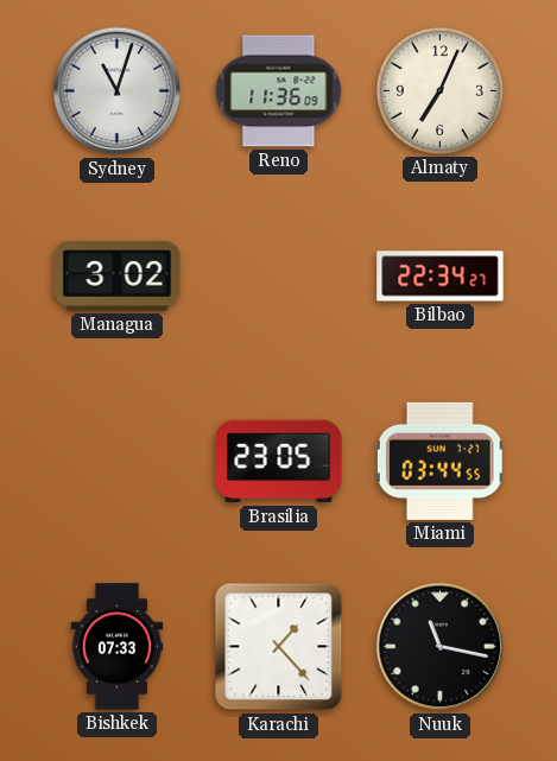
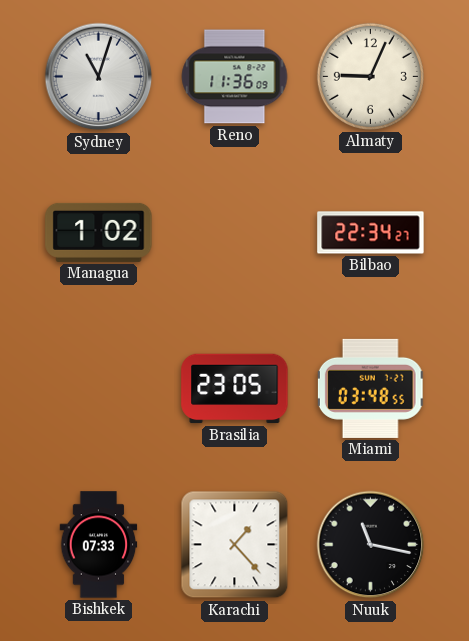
Almaty: 7:04 -> 9:04 (370, 76)
Managua: 3:02 -> 1:02 (99, 232)
Miami: 03:44 -> 03:48 (370, 388)
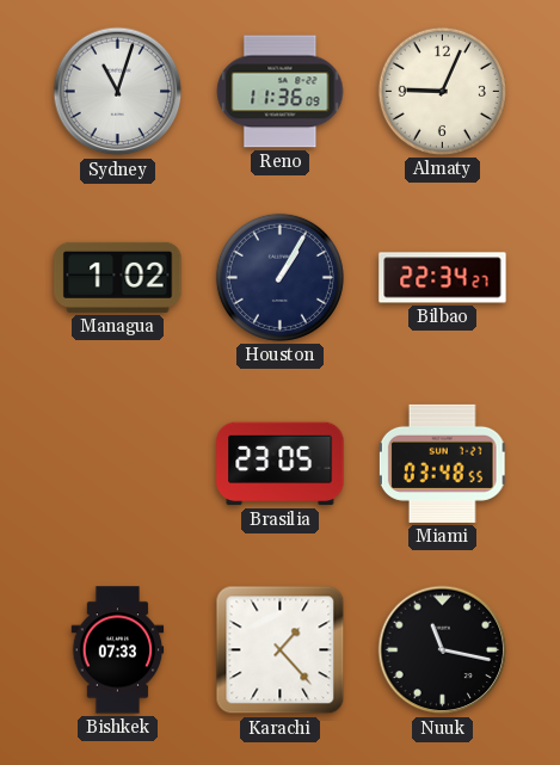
Houston: none -> 1:05 (279, 277)
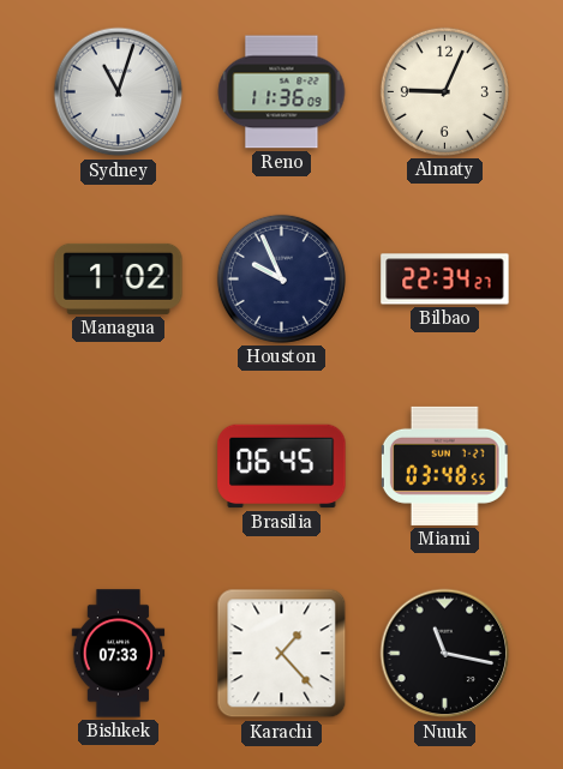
Houston: 1:05 -> 9:56 (281, 278)
Brasilia: 23:05 -> 06:45 (282, 467)
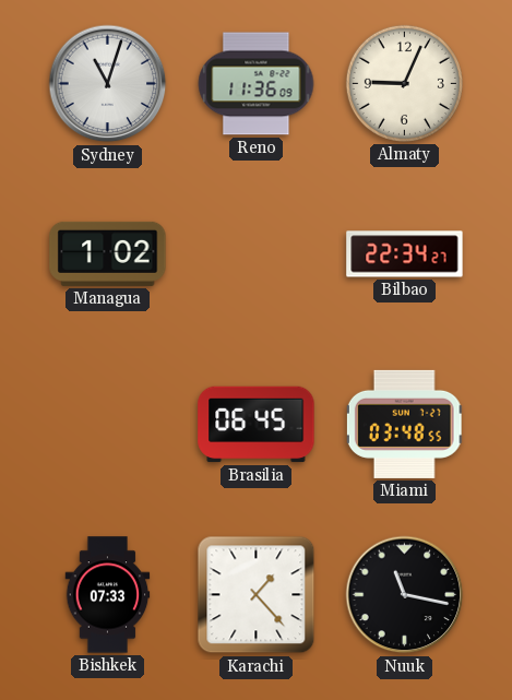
Houston: 9:56 -> none (281, 278)
